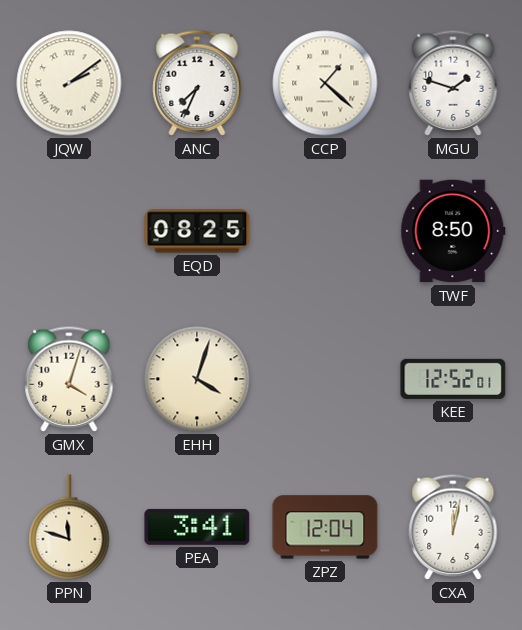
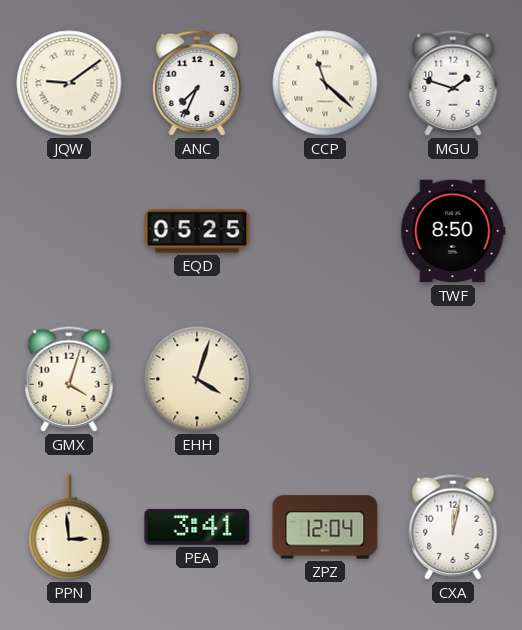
JQW: 2:09 -> 9:09 (69, 83)
CCP: 1:22 -> 11:22 (325, 83)
EQD: 08:25 -> 05:25 (197, 231)
KEE: 12:52 -> none (453, 379)
PPN: 11:48 -> 2:59 (69, 527)
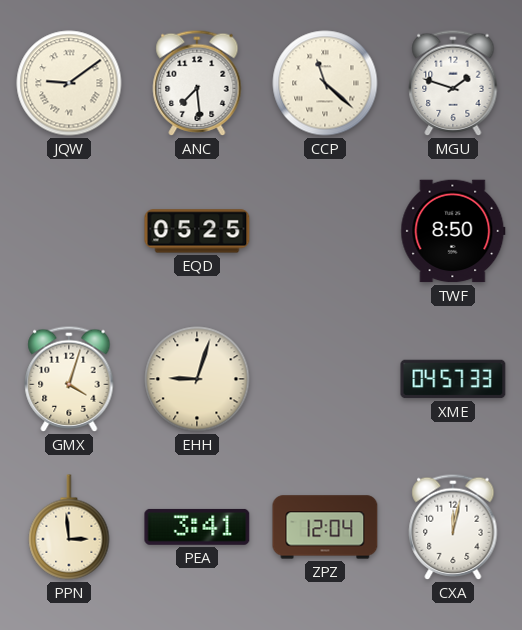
ANC: 7:34 -> 7:29 (197, 83)
EHH: 4:03 -> 9:03 (197, 379)
XME: none -> 04:57 (453, 379)
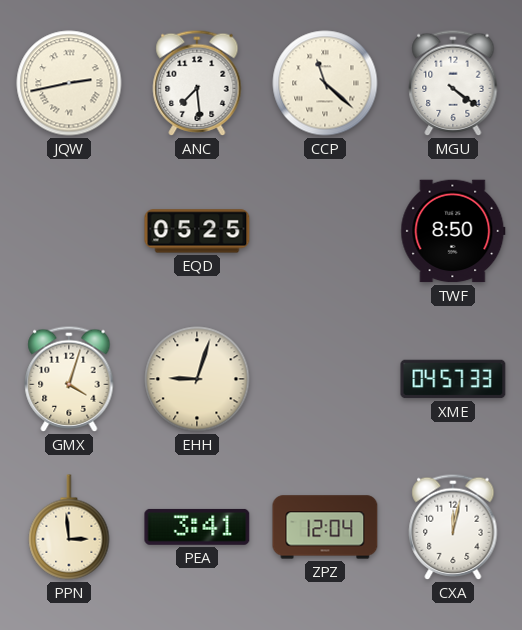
JQW: 9:09 -> 2:43 (69, 83)
MGU: 1:48 -> 4:21 (453, 83)
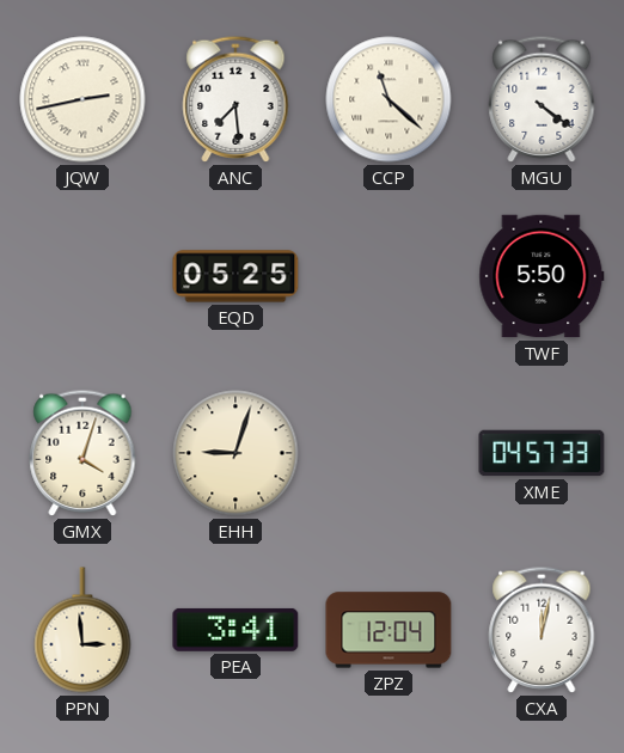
TWF: 8:50 -> 5:50 (542, 276)
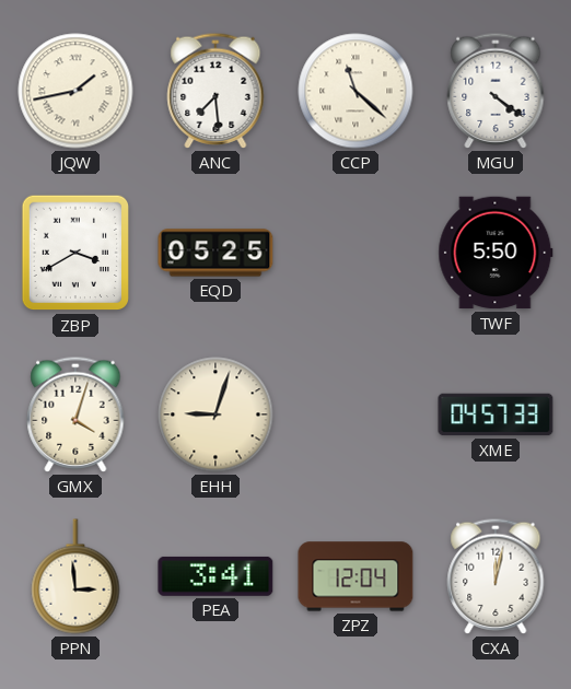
JQW: 2:43 -> 1:43 (75, 91)
ZBP: none -> 3:40 (75, 253)
